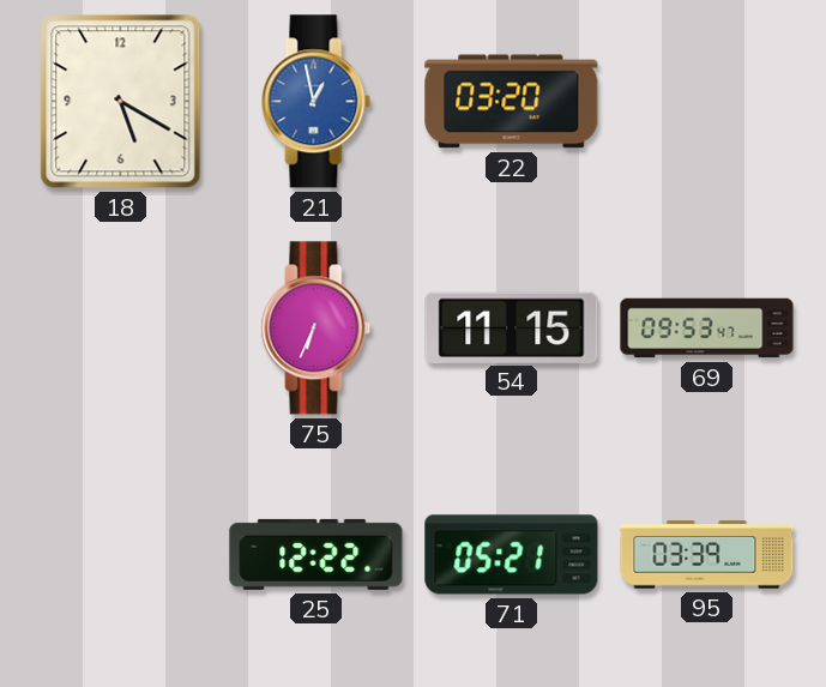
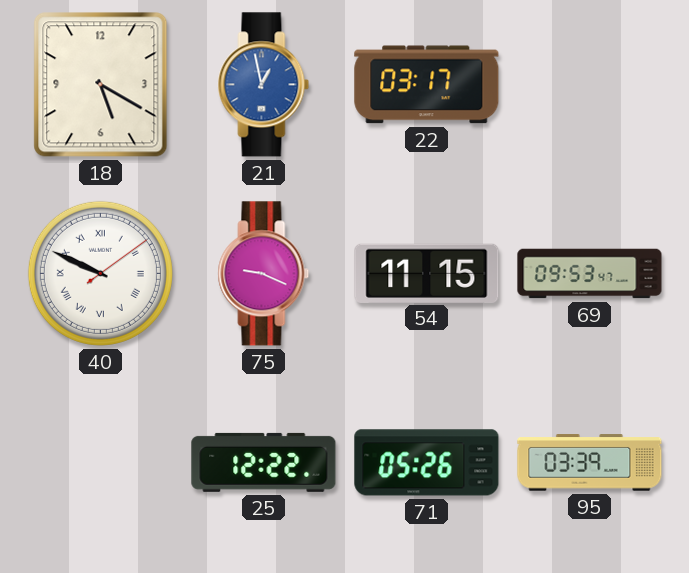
22: 03:20 -> 03:17 (427, 85)
40: none -> 9:49 (100, 273)
75: 6:34 -> 9:19 (264, 274)
71: 05:21 -> 05:26 (427, 463)
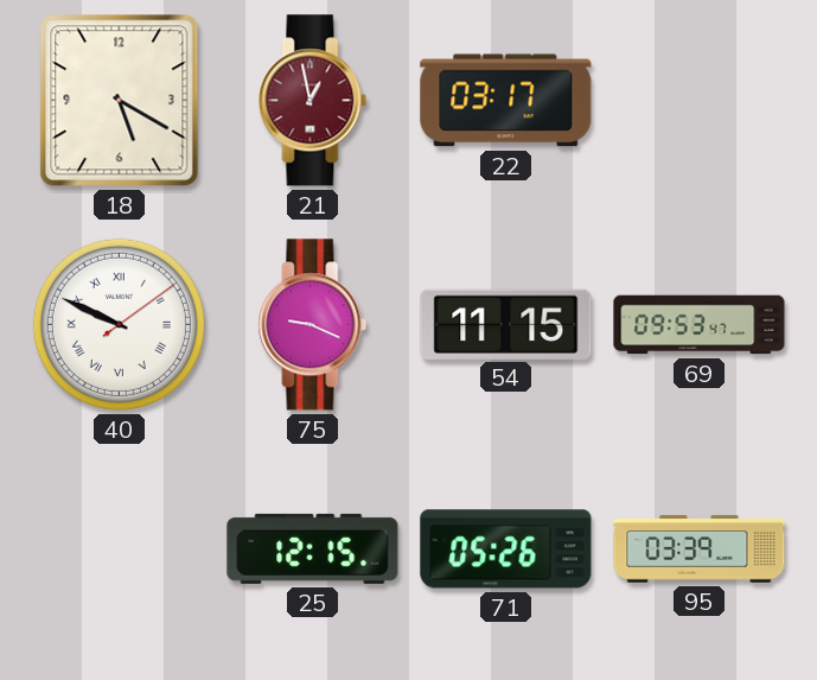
21 dial: blue -> burgundy (313, 101)
25: 12:22 -> 12:15 (313, 548)
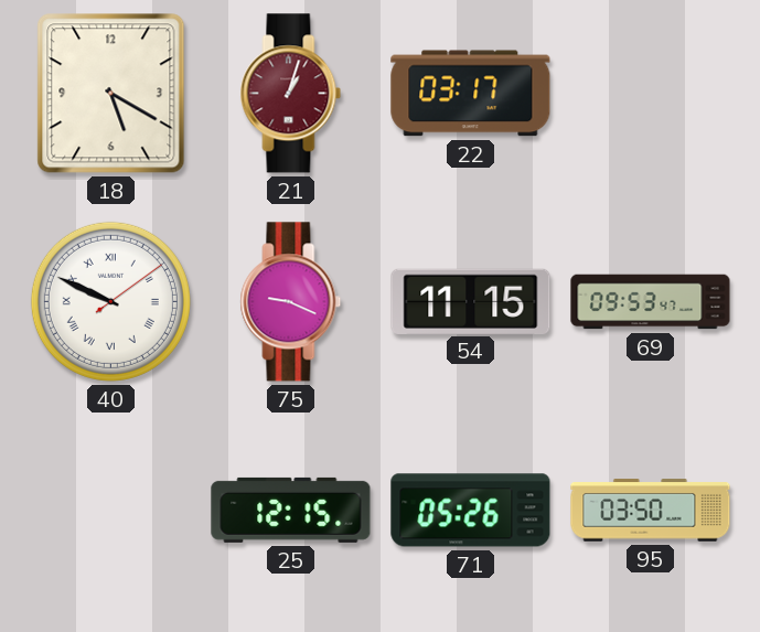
21: 12:58 -> 1:03 (291, 94)
95: 03:39 -> 03:50 (651, 511)
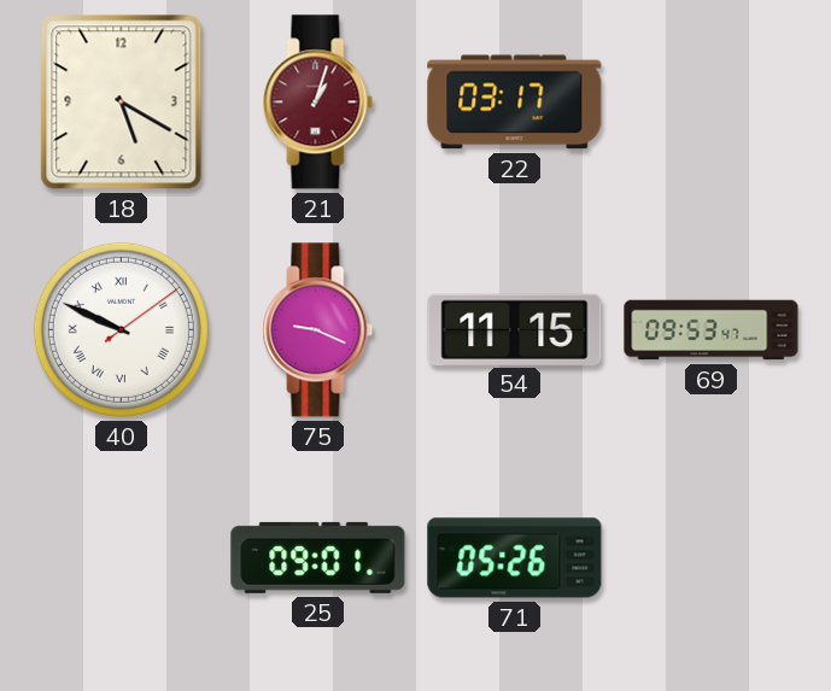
25: 12:15 -> 09:01 (318, 557)
95: 03:50 -> none (651, 511)
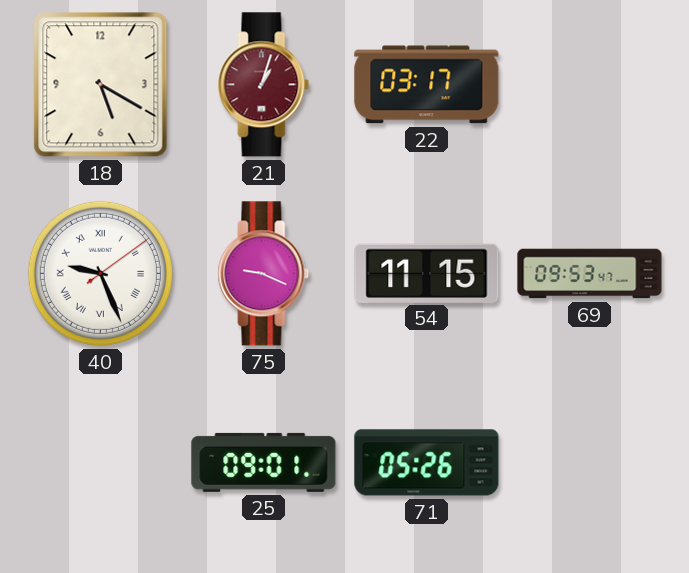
40: 9:49 -> 9:26 (100, 273)
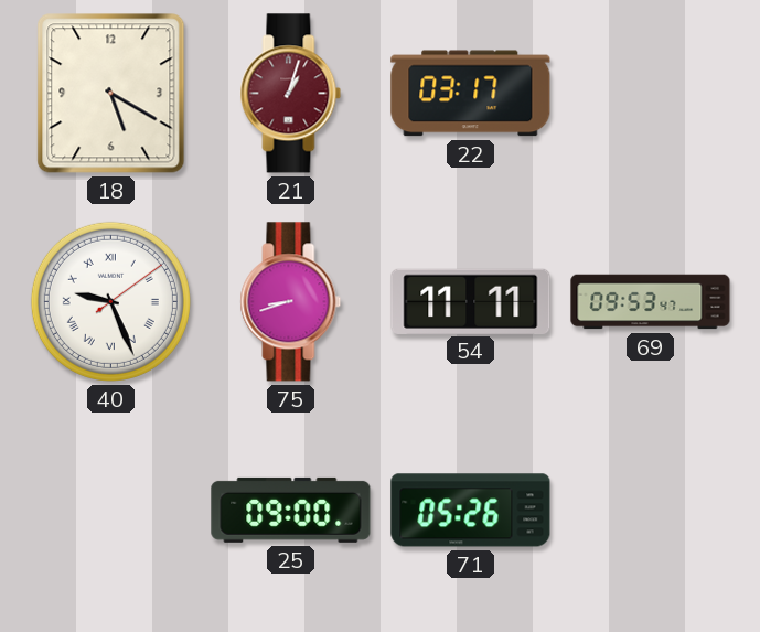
75: 9:19 -> 8:42 (291, 302)
54: 11:15 -> 11:11 (471, 301)
25: 09:01 -> 09:00 (291, 510)
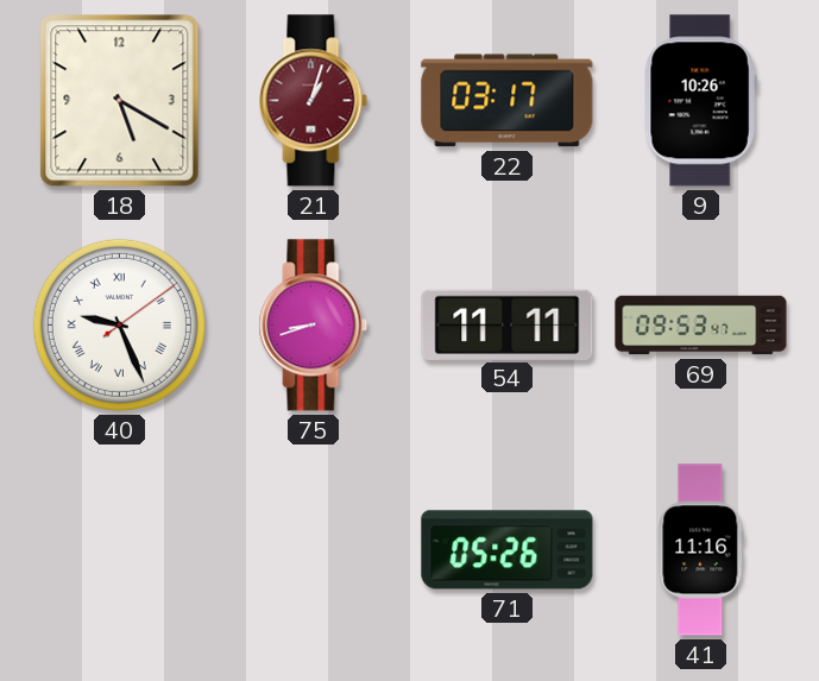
9: none -> 10:26 (700, 101)
25: 09:00 -> none (291, 510)
41: none -> 11:16 (701, 550)
